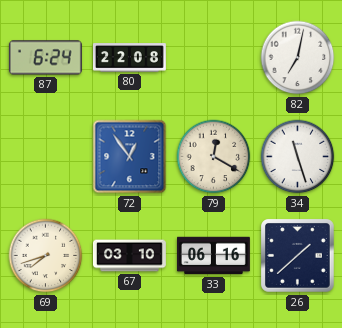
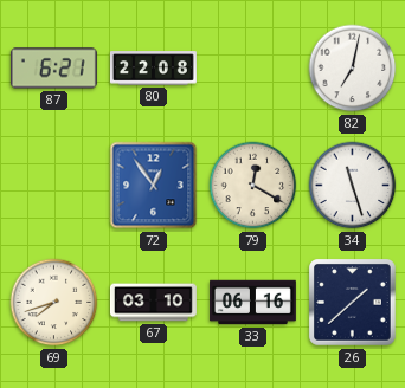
87: 6:24 -> 6:21 (53, 69)
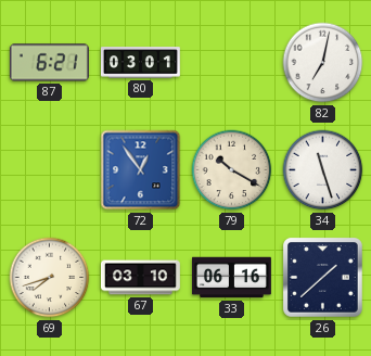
80: 22:08 -> 03:01 (140, 63)
79: 12:20 -> 10:20 (232, 170)
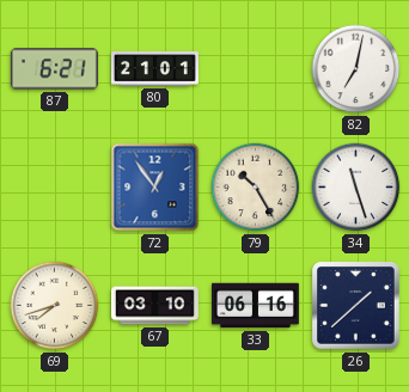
80: 03:01 -> 21:01 (154, 69)
79: 10:20 -> 10:25 (256, 188)
